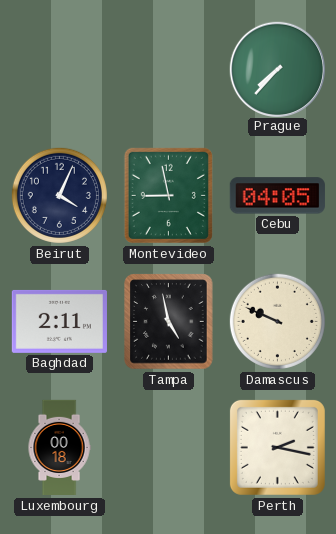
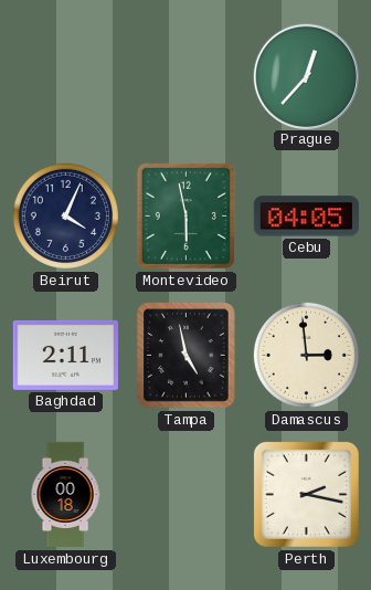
Prague: 7:37 -> 12:37 (306, 76)
Montevideo: 8:58 -> 5:58 (185, 215)
Damascus: 9:49 -> 2:59 (306, 355)
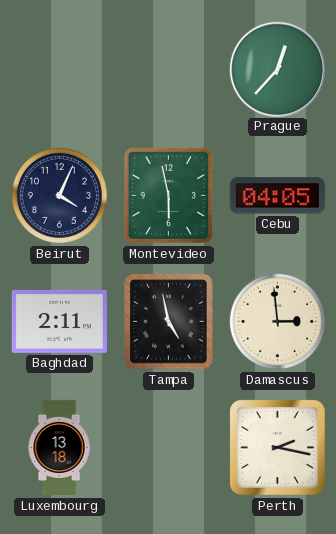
Luxembourg: 00:18 -> 13:18 (59, 448)
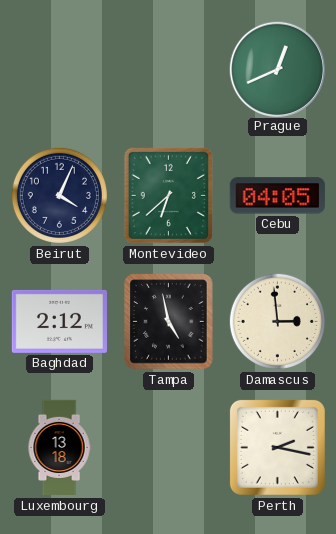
Prague: 12:37 -> 12:41 (277, 69)
Montevideo: 5:58 -> 6:38 (168, 195)
Baghdad: 2:11 -> 2:12 (59, 321)
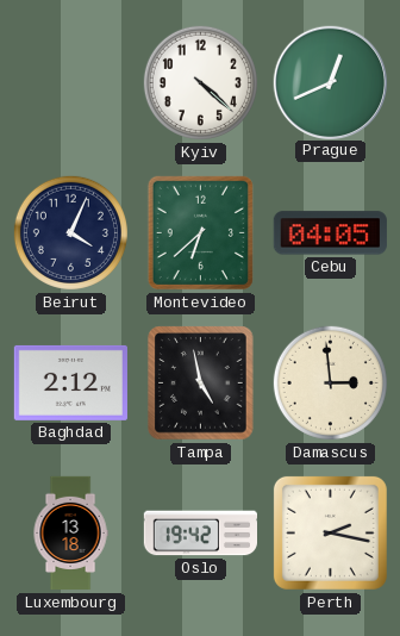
Kyiv: none -> 4:22 (200, 82)
Oslo: none -> 19:42 (200, 534)
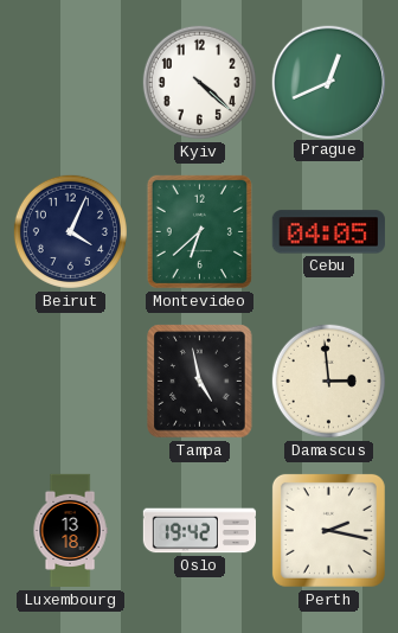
Baghdad: 2:12 -> none (70, 382)
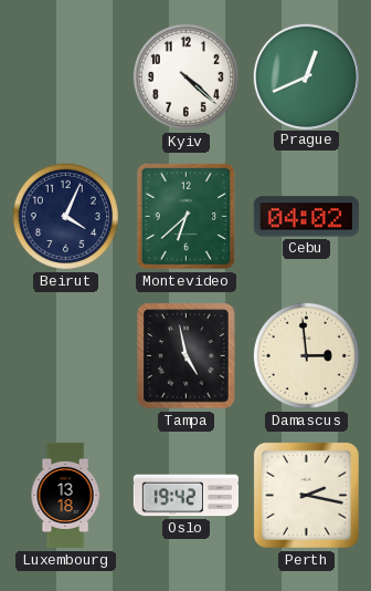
Cebu: 04:05 -> 04:02 (306, 217)
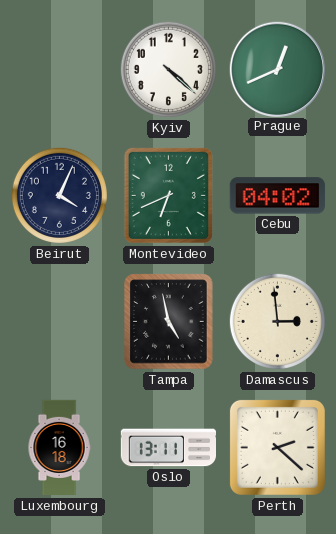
Montevideo: 6:38 -> 6:41 (168, 195)
Luxembourg: 13:18 -> 16:18 (59, 448)
Oslo: 19:42 -> 13:11 (168, 448)
Perth: 2:17 -> 2:22 (277, 447)
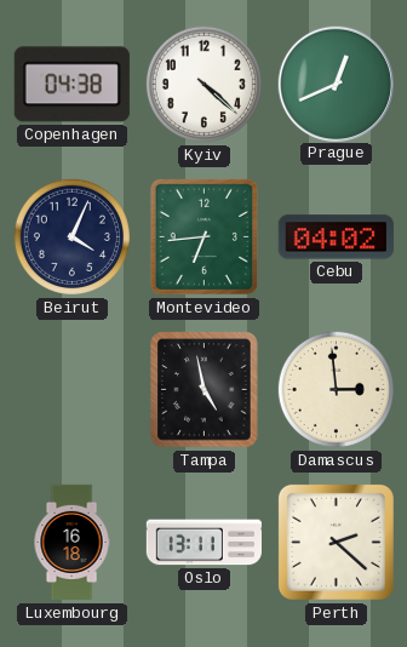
Copenhagen: none -> 04:38 (71, 85)
Montevideo: 6:41 -> 6:44 (203, 236)
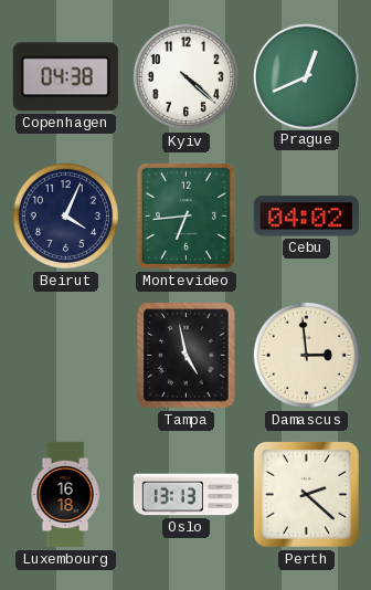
Oslo: 13:11 -> 13:13 (185, 495)
